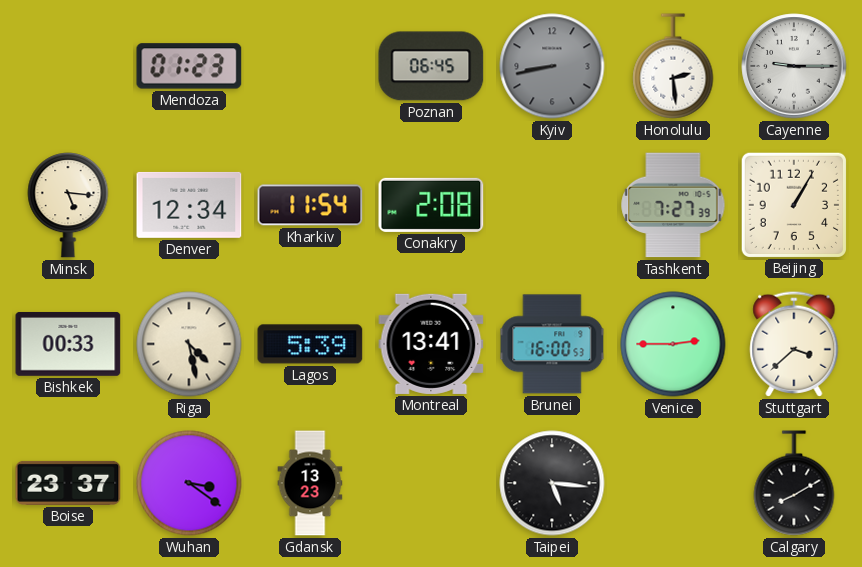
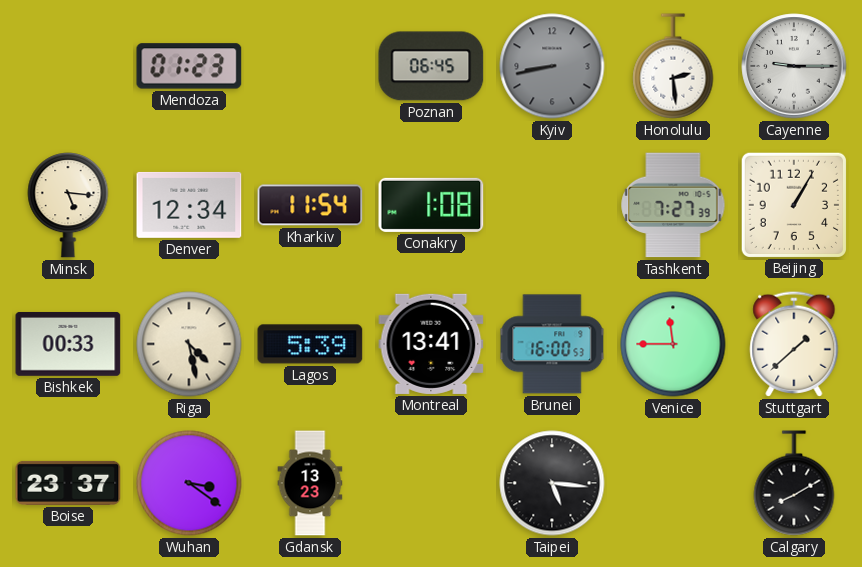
Conakry: 2:08 -> 1:08 (431, 205)
Venice: 2:45 -> 11:45 (673, 344)
Stuttgart: 3:38 -> 1:38 (794, 344)
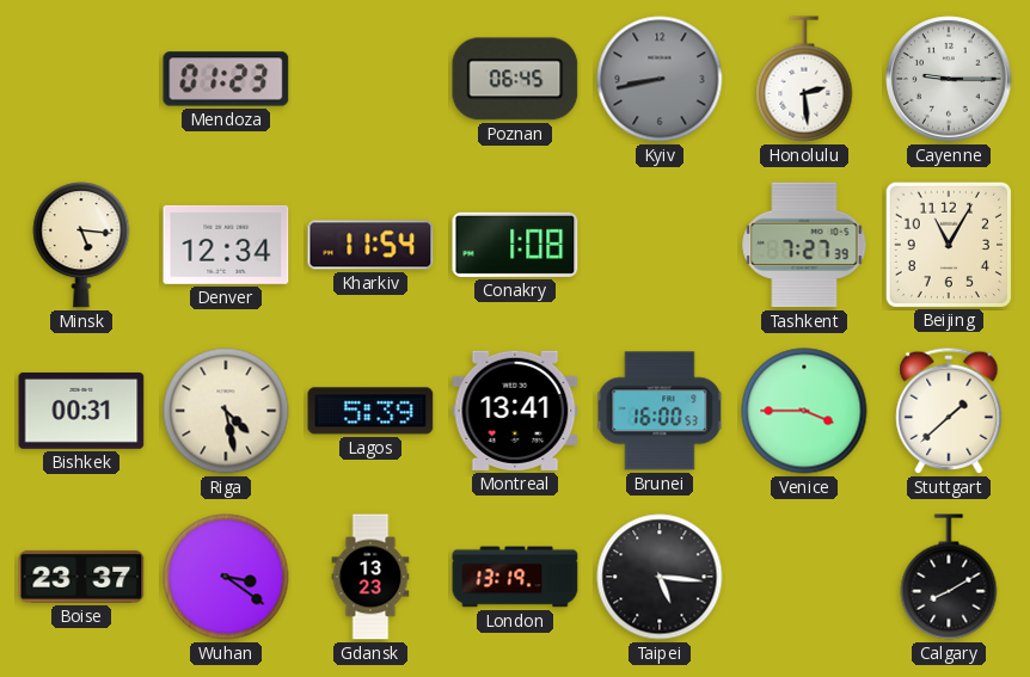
Beijing: 1:05 -> 11:05 (948, 244)
Bishkek: 00:33 -> 00:31 (81, 411)
Venice: 11:45 -> 3:45 (804, 411)
London: none -> 13:19 (515, 577)
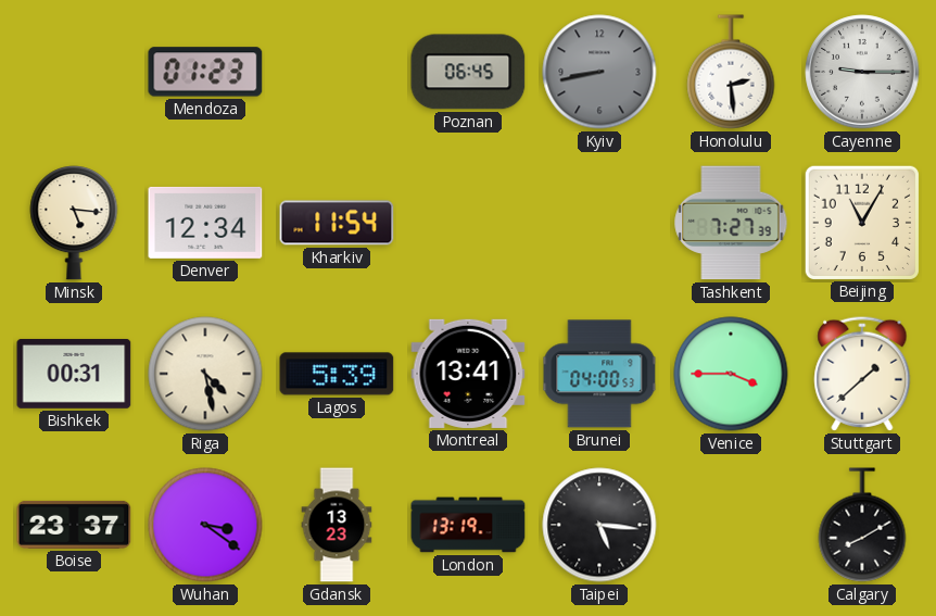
Conakry: 1:08 -> none (515, 245)
Brunei: 16:00 -> 04:00 (599, 374)
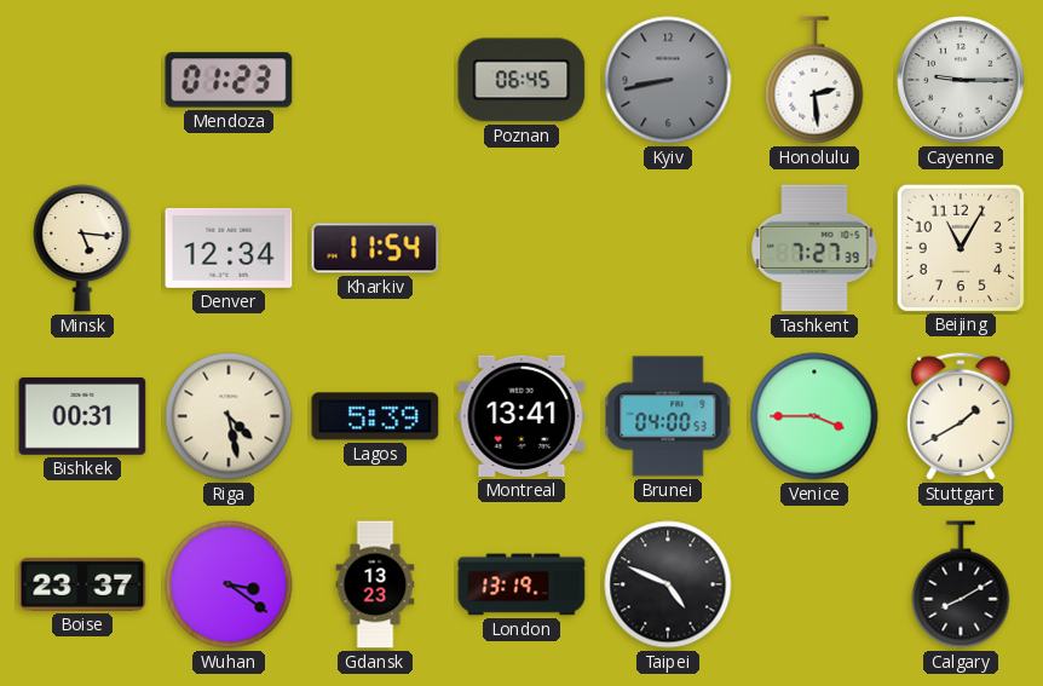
Stuttgart: 1:38 -> 1:40 (961, 416)
Taipei: 5:16 -> 4:49 (668, 584)
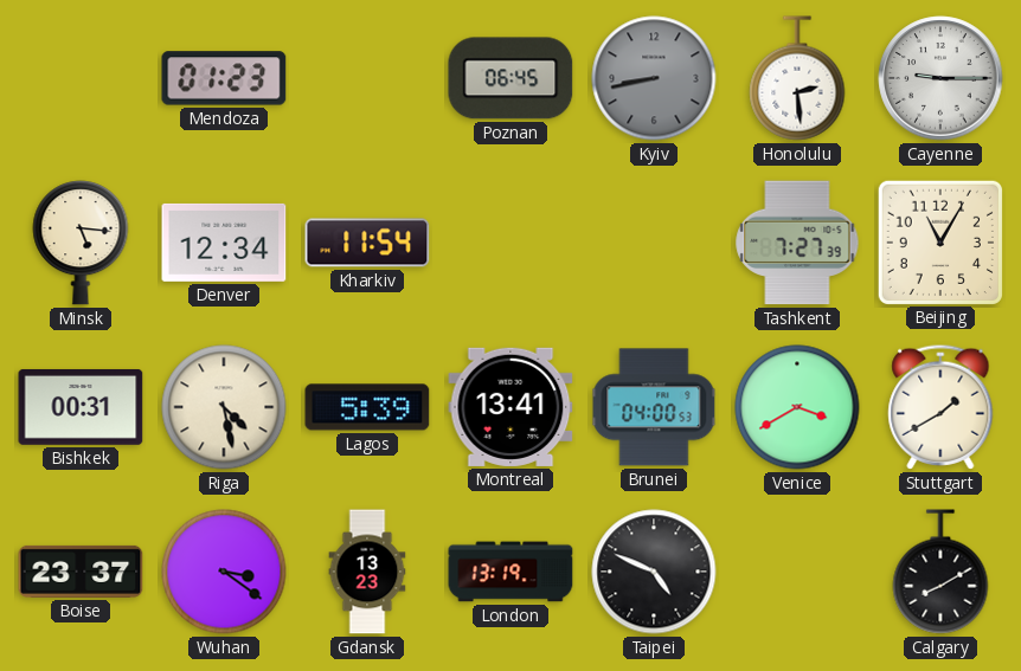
Venice: 3:45 -> 3:40 (797, 407)
